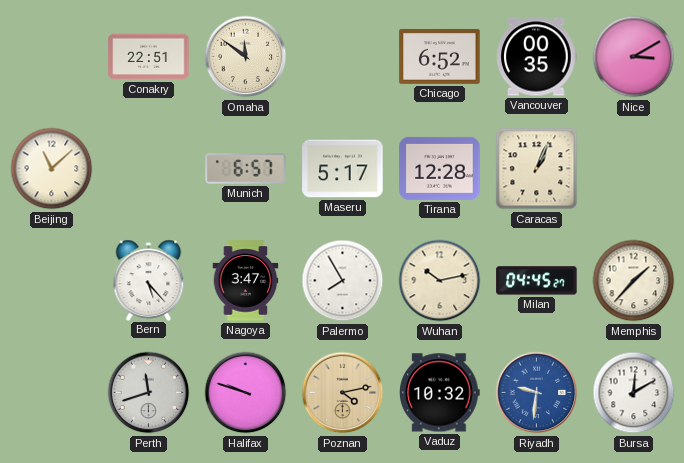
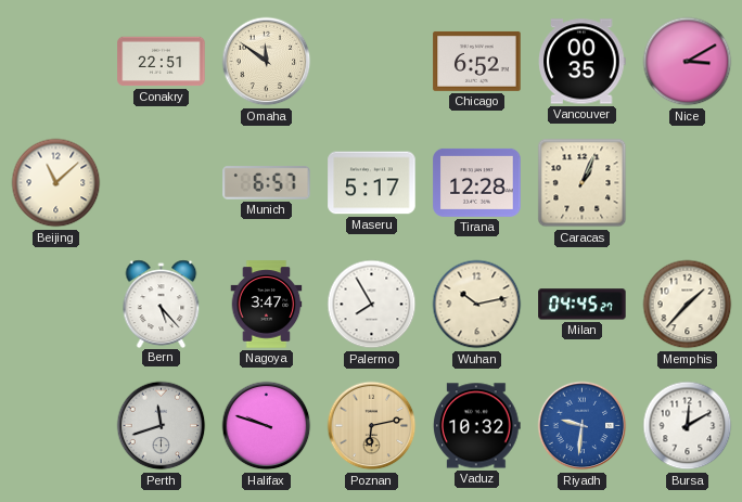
Poznan: 4:13 -> 6:13 (372, 426)
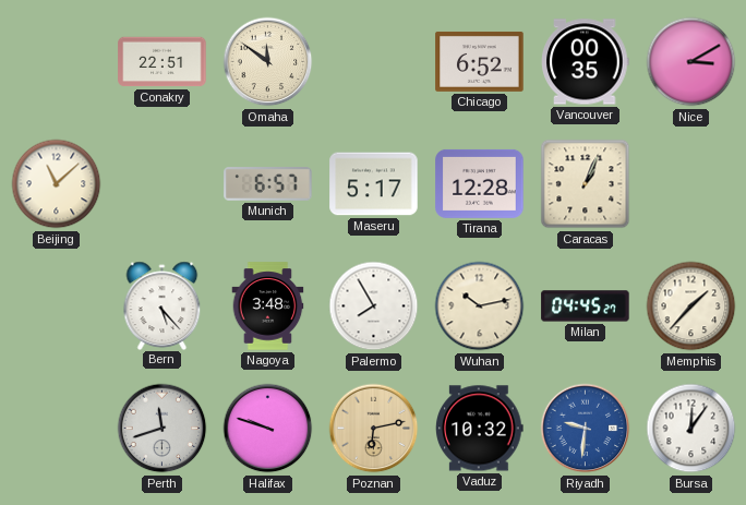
Nagoya: 3:47 -> 3:48 (268, 306)
Bursa: 12:10 -> 12:06 (691, 429)
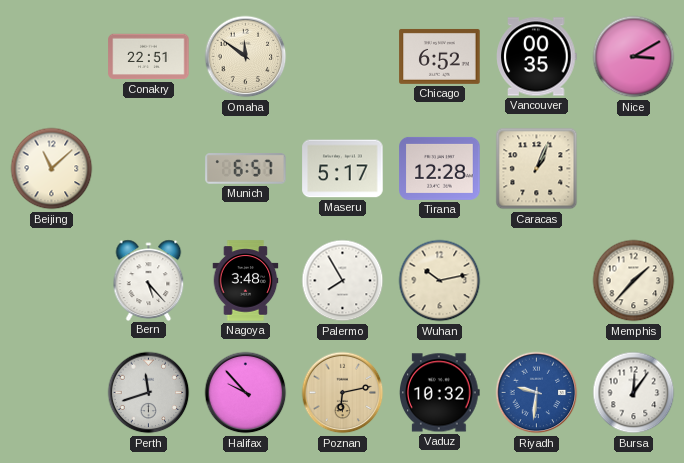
Milan: 04:45 -> none (586, 306)
Halifax: 9:48 -> 9:53 (246, 393)
